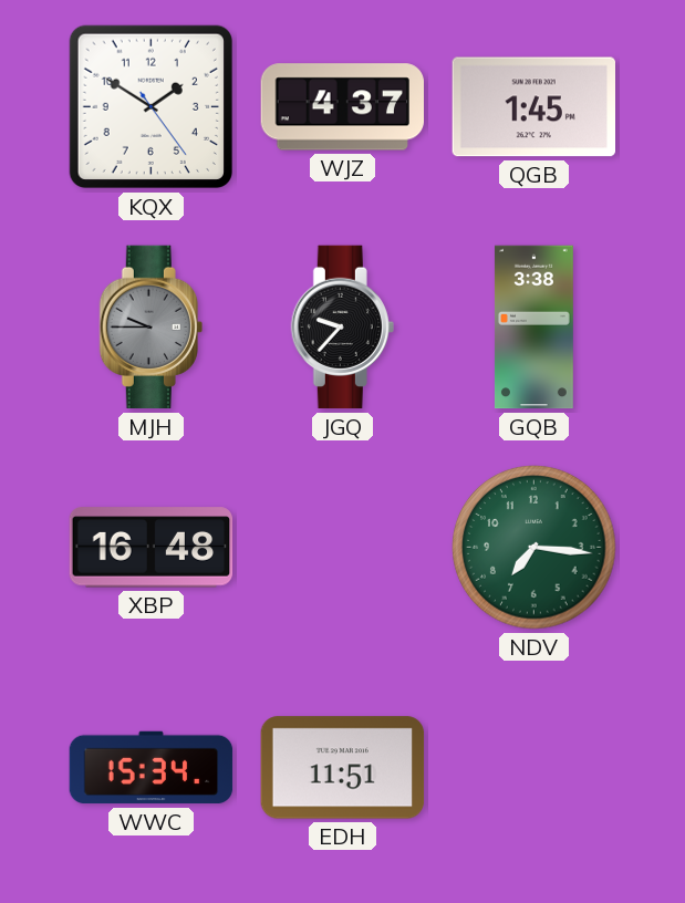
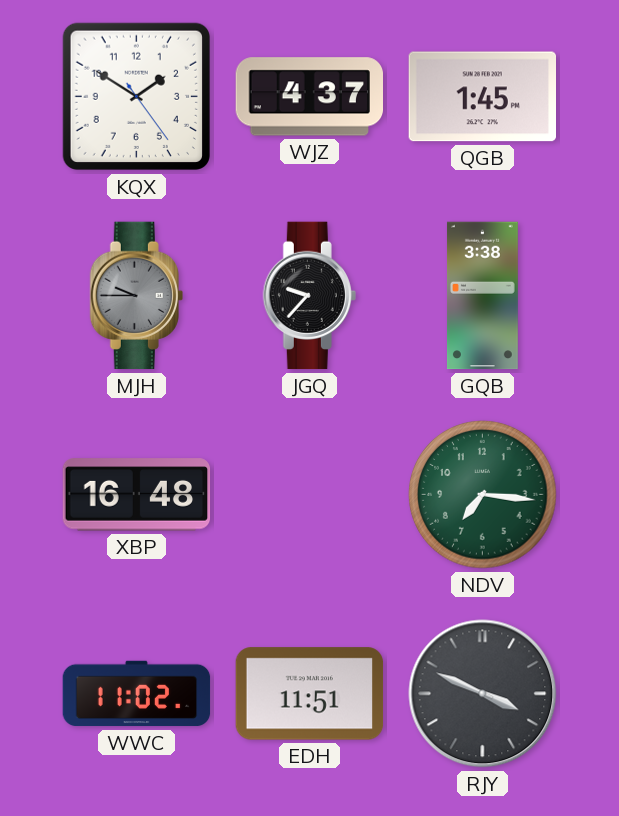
WWC: 15:34 -> 11:02 (137, 694)
RJY: none -> 3:49 (483, 694)
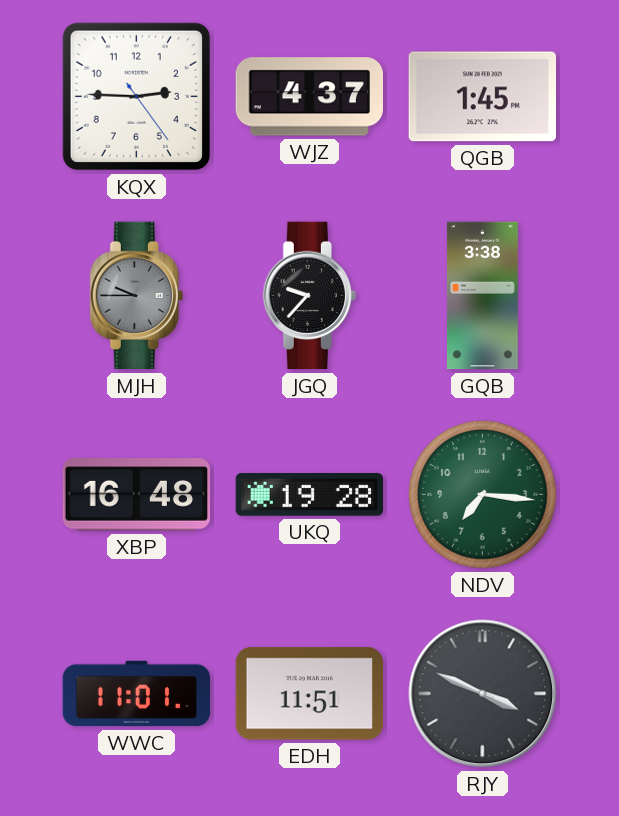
KQX: 1:50 -> 2:45 (136, 96)
UKQ: none -> 19:28 (310, 495)
WWC: 11:02 -> 11:01 (137, 694)
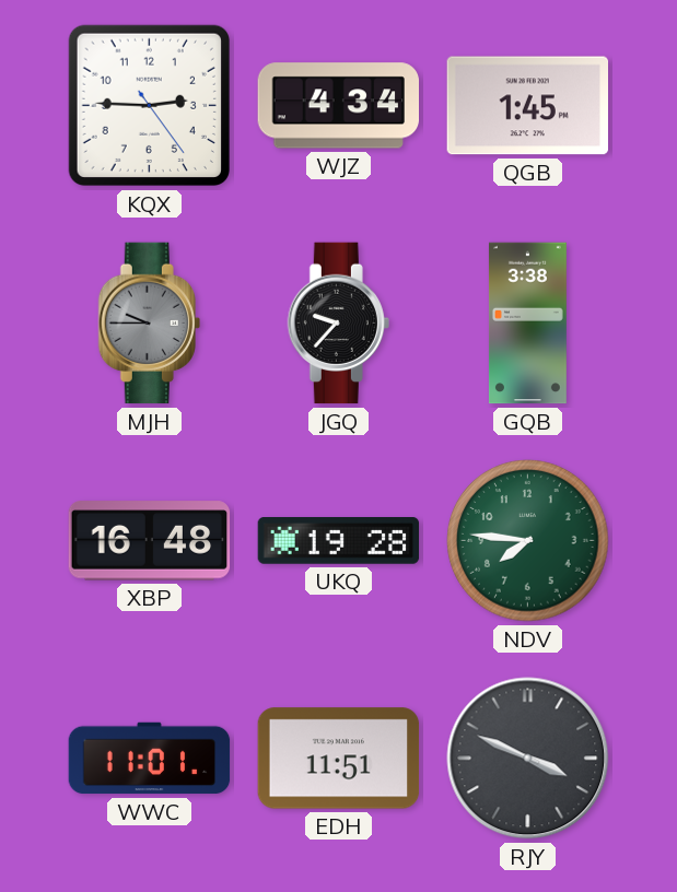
WJZ: 4:37 -> 4:34 (338, 106)
NDV: 7:16 -> 7:46 (528, 541)
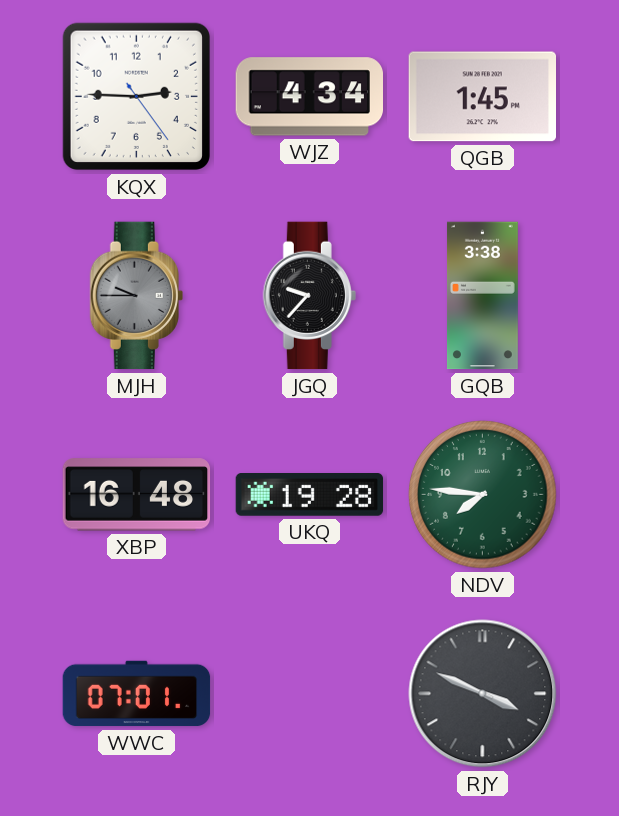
WWC: 11:01 -> 07:01 (137, 694)
EDH: 11:51 -> none (339, 759)
